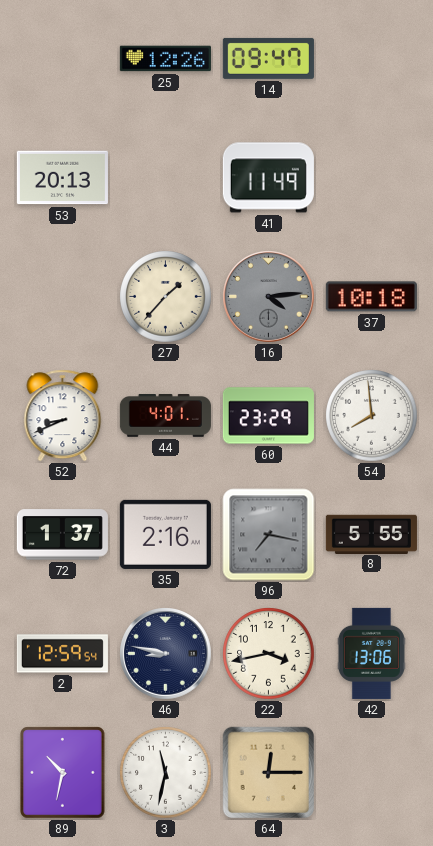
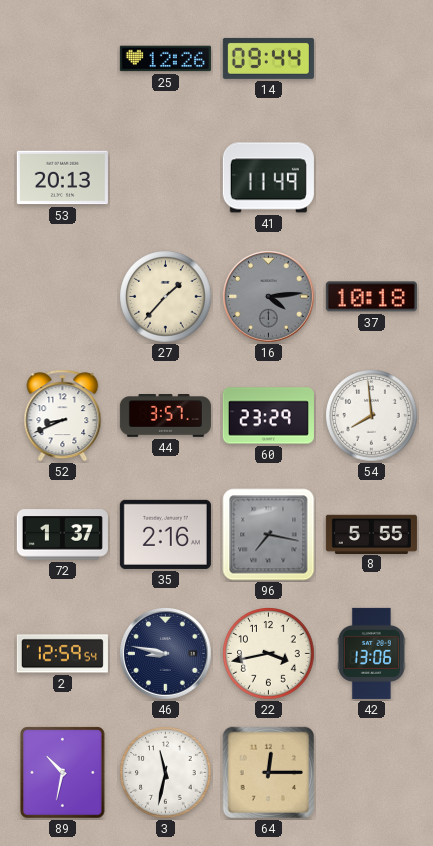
14: 09:47 -> 09:44 (268, 58)
44: 4:01 -> 3:57 (165, 416)
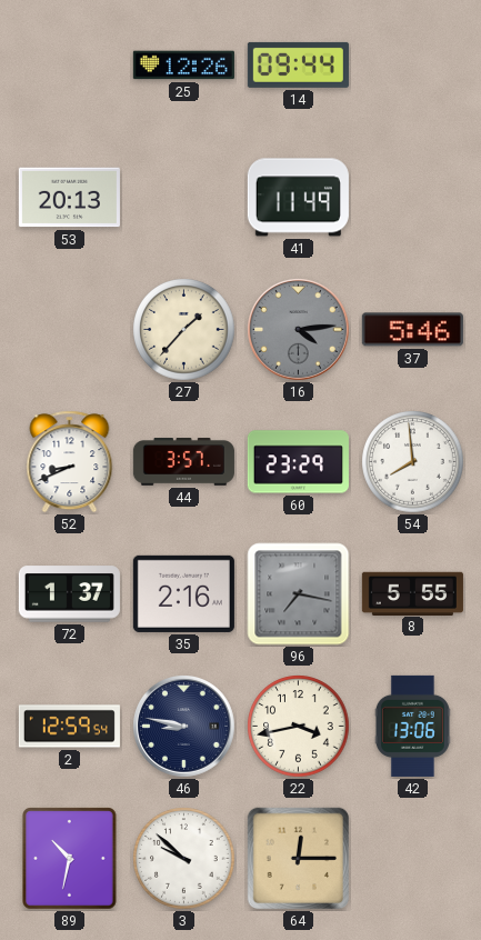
37: 10:18 -> 5:46 (412, 330)
3: 11:32 -> 9:52 (184, 859)
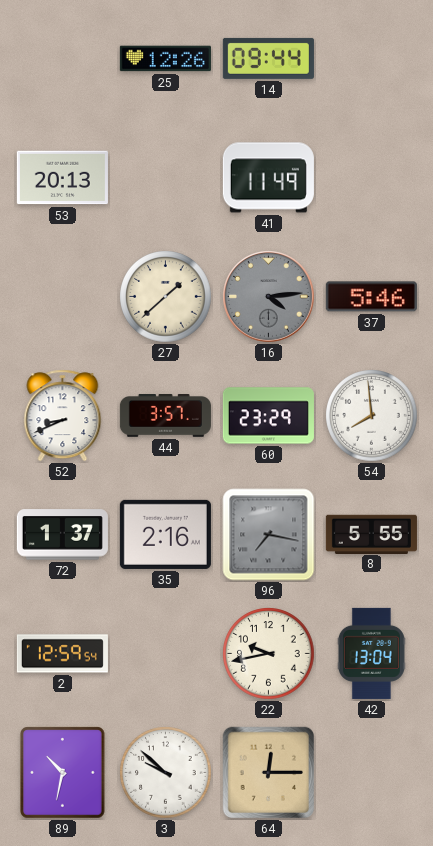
27: 1:37 -> 1:38 (166, 297)
46: 8:47 -> none (184, 727)
22: 3:43 -> 9:43 (269, 654)
42: 13:06 -> 13:04 (371, 653)
